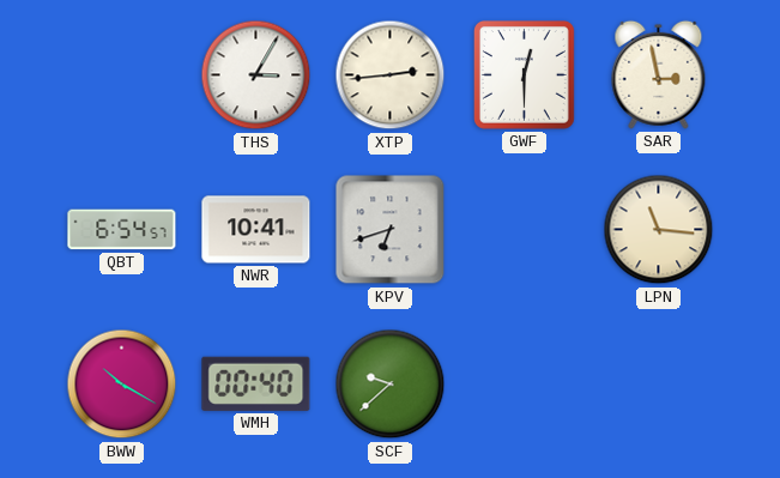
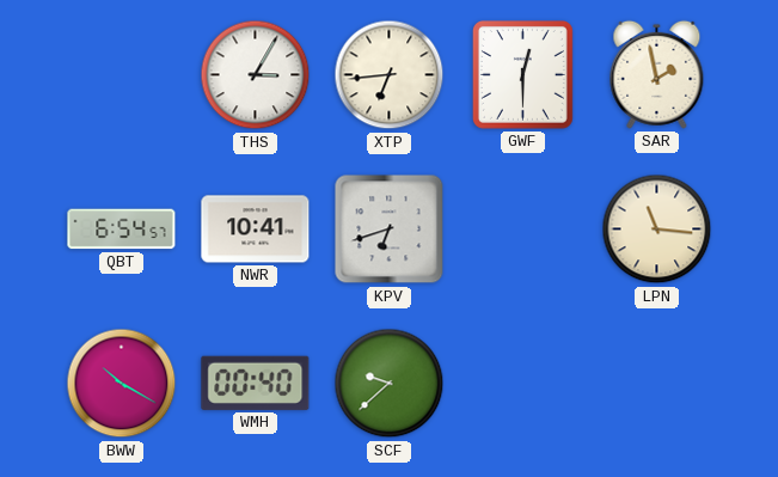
XTP: 2:44 -> 6:44 (390, 75)
SAR: 2:58 -> 1:58 (657, 74)
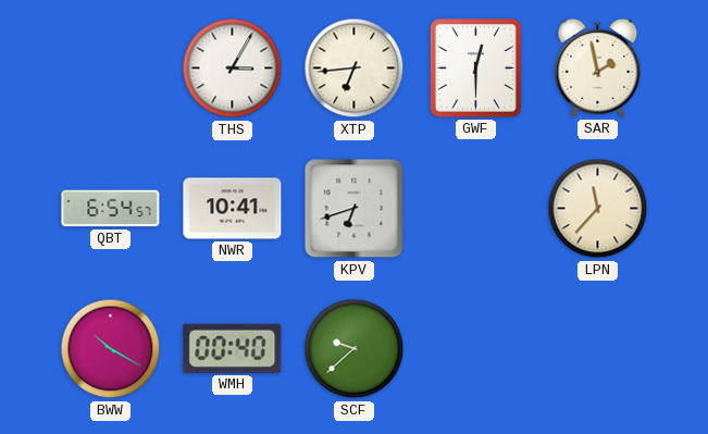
LPN: 11:16 -> 11:37 (598, 209)
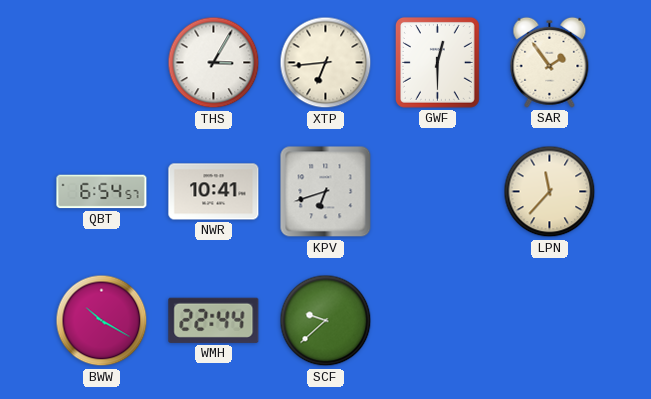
SAR: 1:58 -> 1:54 (550, 62)
WMH: 00:40 -> 22:44 (214, 320)
